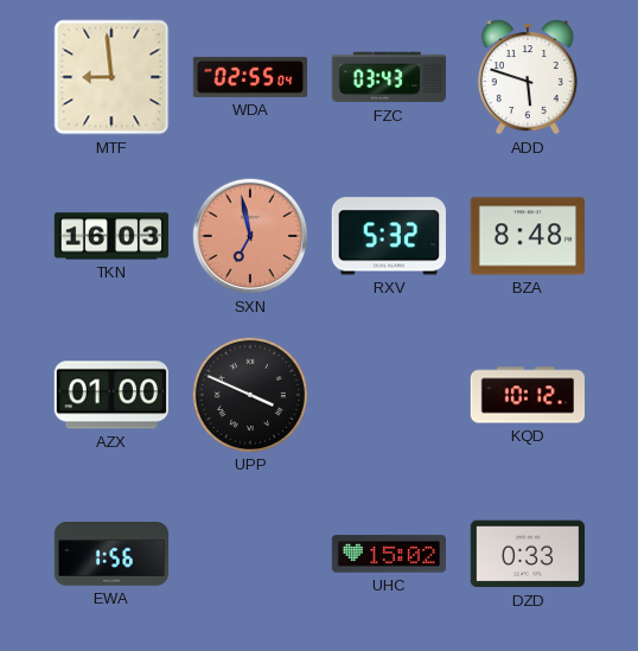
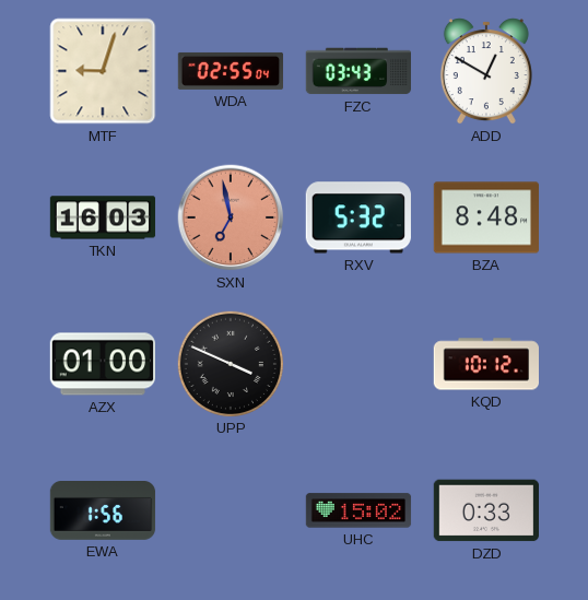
MTF: 8:59 -> 9:03 (103, 71)
ADD: 5:48 -> 12:50 (486, 71)
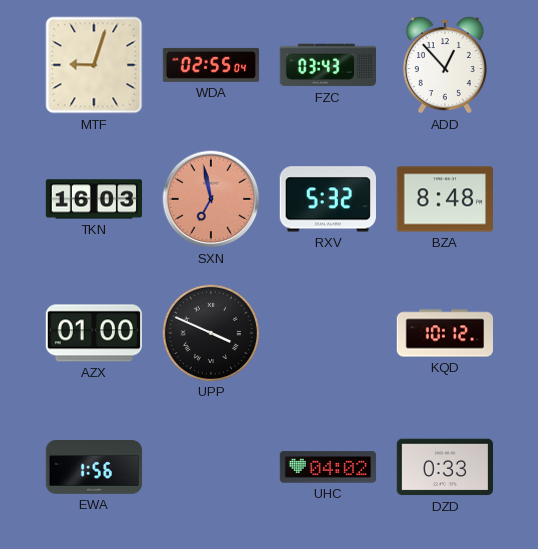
ADD: 12:50 -> 12:53 (445, 65)
UHC: 15:02 -> 04:02 (328, 467)
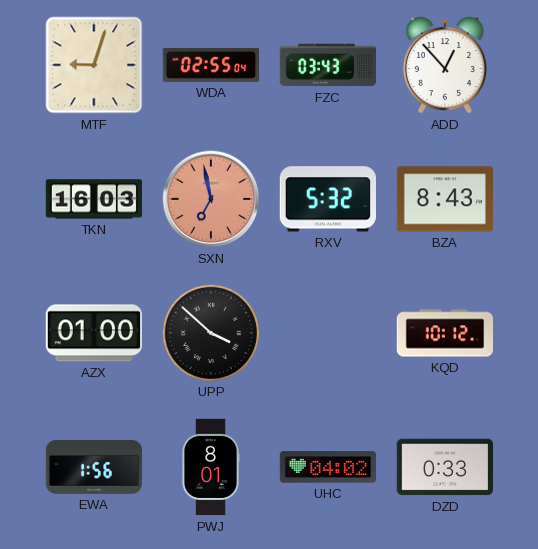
BZA: 8:48 -> 8:43 (444, 199)
UPP: 3:49 -> 3:52 (210, 332)
PWJ: none -> 8:01 (210, 467)
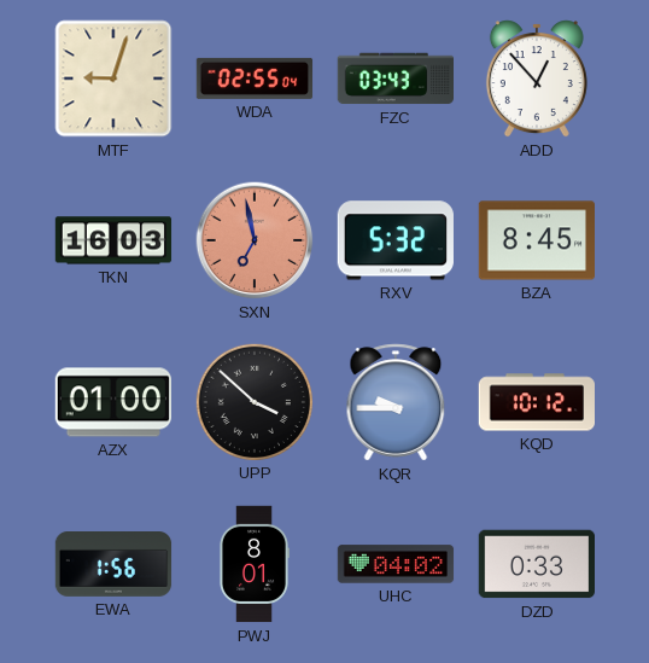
BZA: 8:43 -> 8:45 (536, 240)
KQR: none -> 9:45 (396, 402)
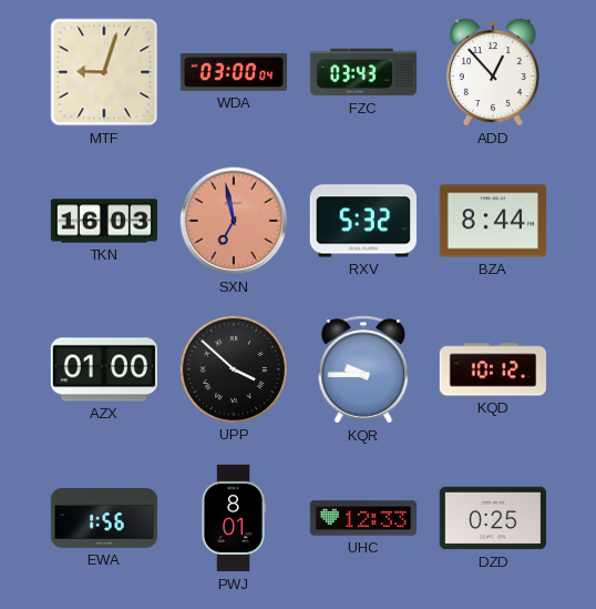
WDA: 02:55 -> 03:00 (234, 72)
BZA: 8:45 -> 8:44 (492, 221)
UHC: 04:02 -> 12:33 (363, 518)
DZD: 0:33 -> 0:25 (492, 518)
